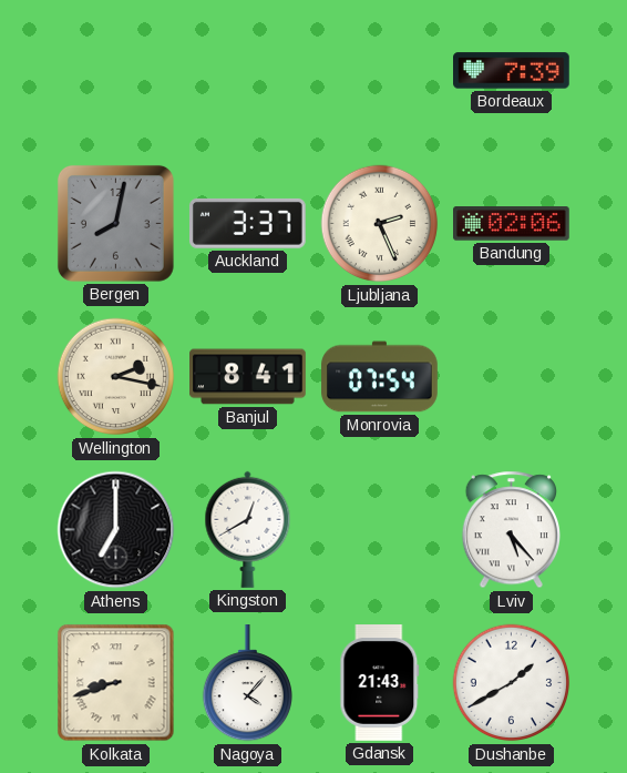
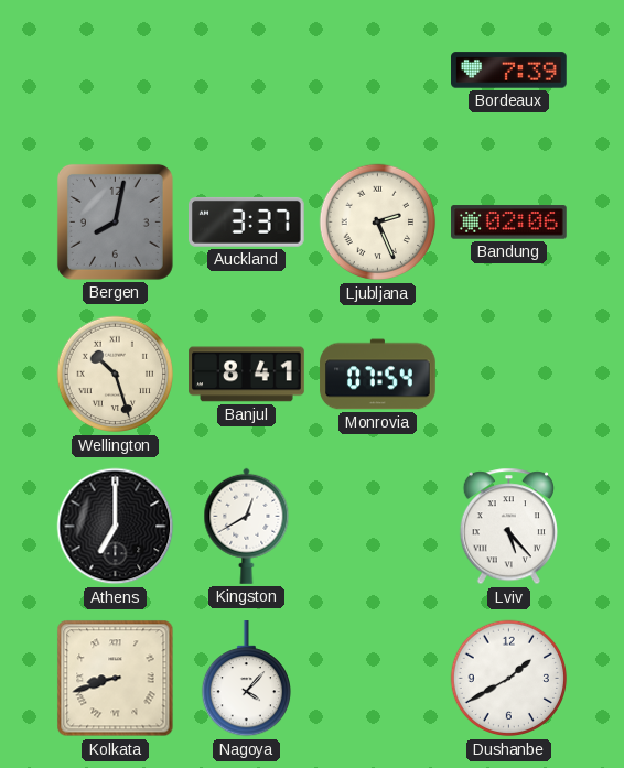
Wellington: 2:17 -> 10:27 (116, 375)
Gdansk: 21:43 -> none (380, 683)
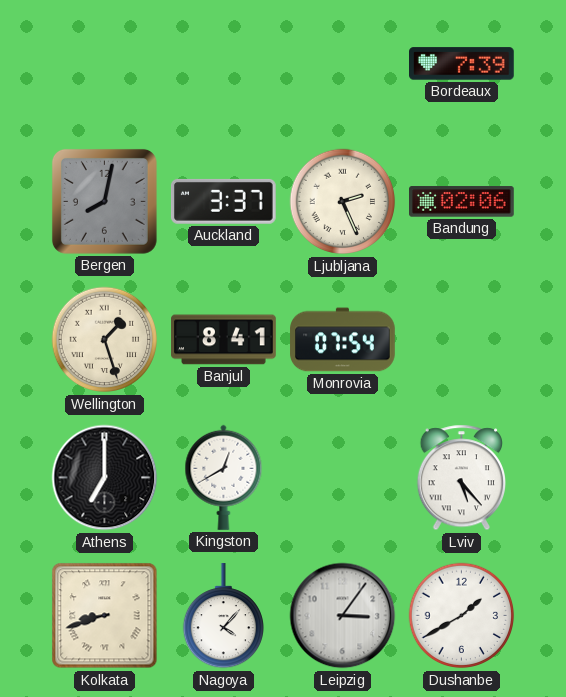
Wellington: 10:27 -> 1:27 (105, 340)
Leipzig: none -> 3:06 (343, 616)
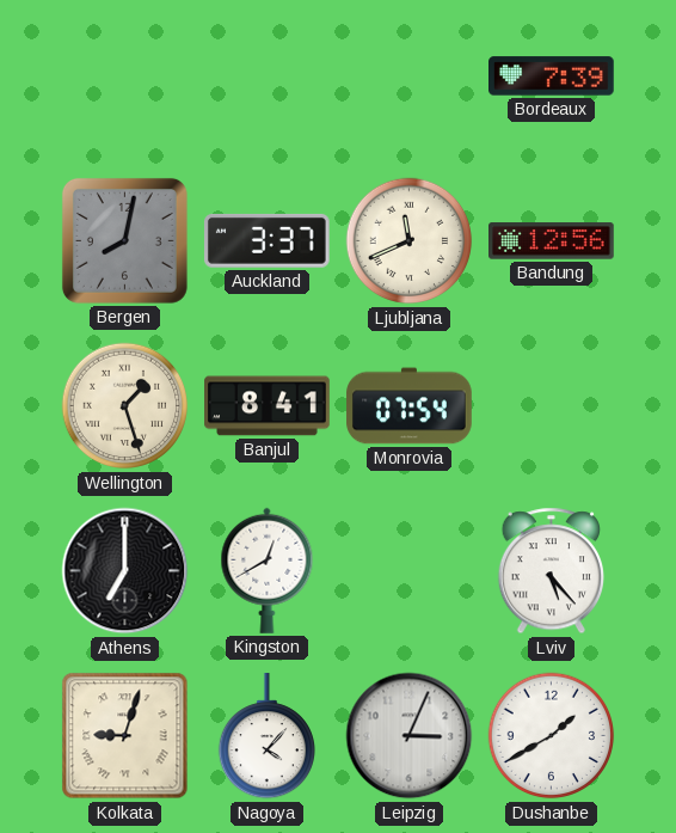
Ljubljana: 2:26 -> 11:41 (410, 241)
Bandung: 02:06 -> 12:56 (552, 241)
Kolkata: 8:42 -> 9:03 (125, 736)
Leipzig: 3:06 -> 3:04 (410, 736)
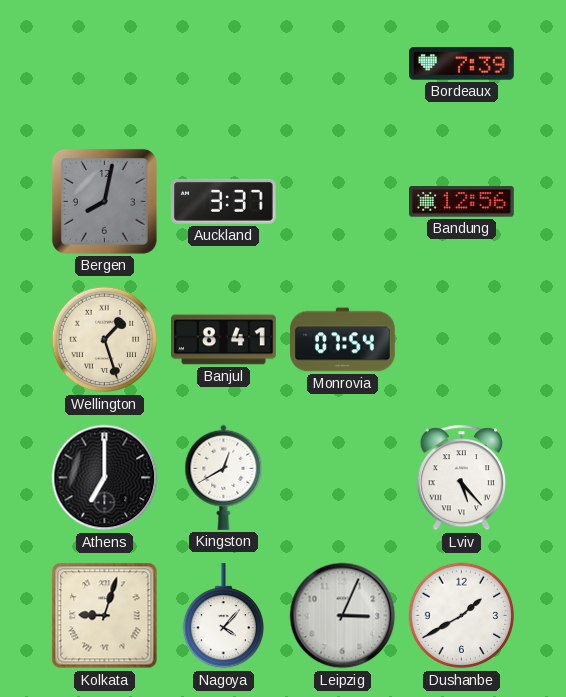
Ljubljana: 11:41 -> none (410, 241)
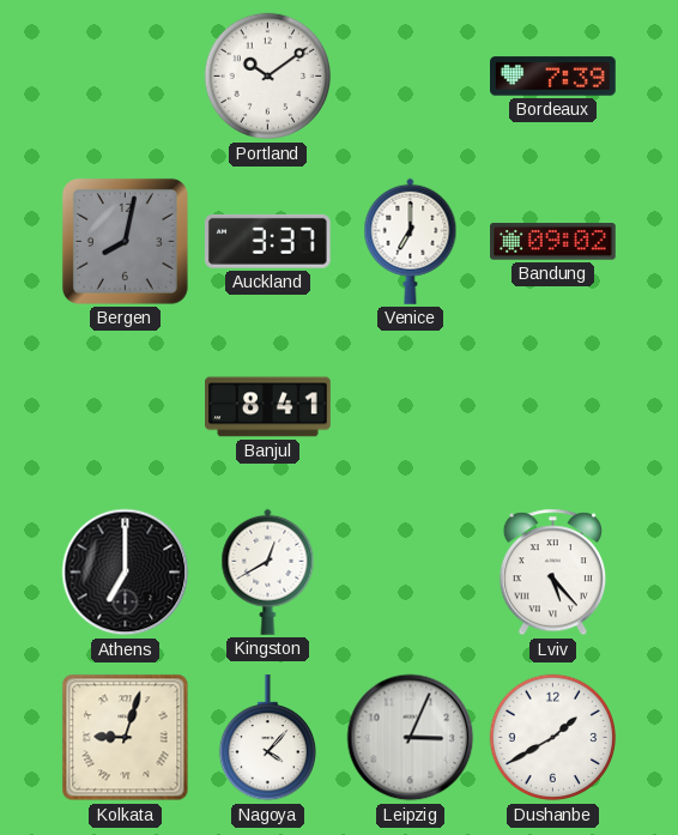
Portland: none -> 10:09 (268, 77)
Venice: none -> 7:00 (411, 241)
Bandung: 12:56 -> 09:02 (553, 242)
Wellington: 1:27 -> none (105, 340)
Monrovia: 07:54 -> none (343, 340)
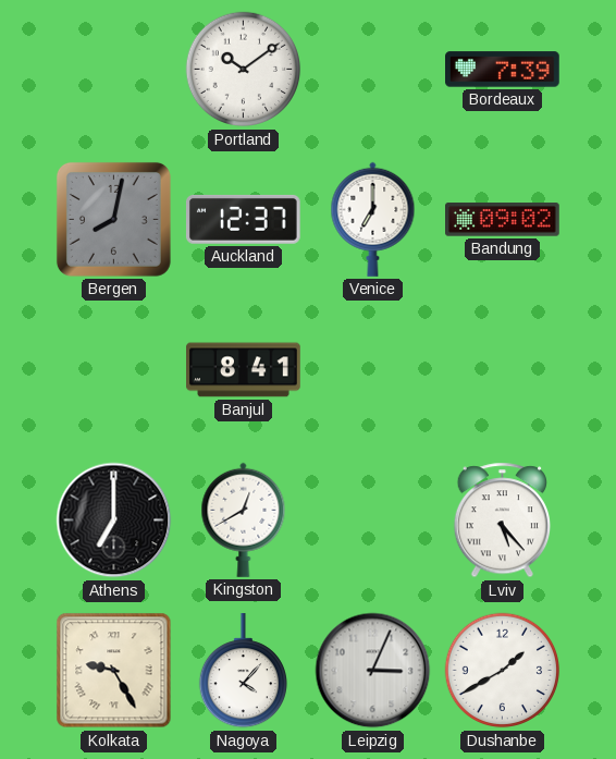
Auckland: 3:37 -> 12:37 (243, 219)
Kolkata: 9:03 -> 9:25 (114, 671)
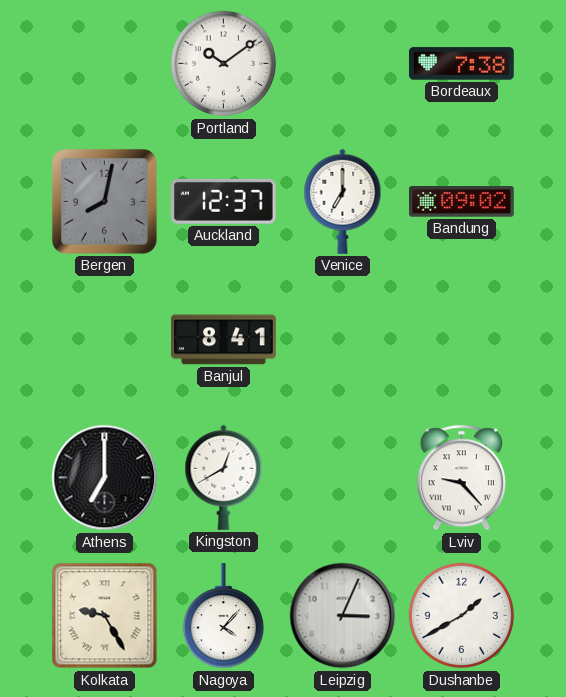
Bordeaux: 7:39 -> 7:38 (462, 64)
Lviv: 5:23 -> 9:23 (461, 478)
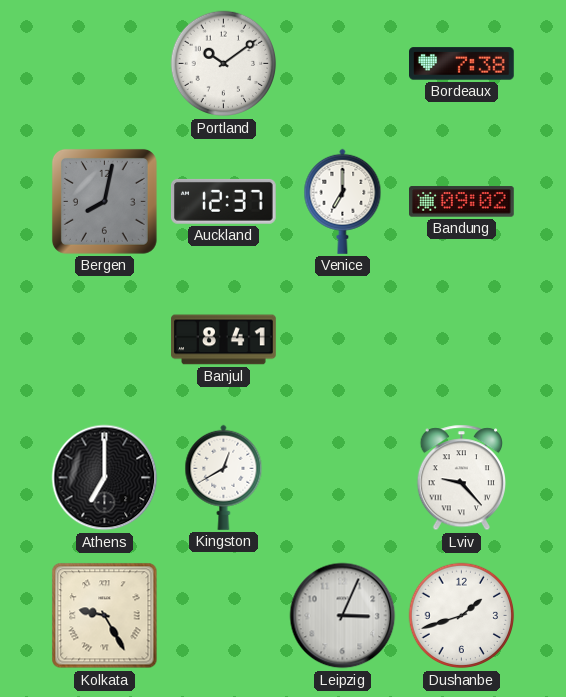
Nagoya: 4:07 -> none (223, 616)
Dushanbe: 1:40 -> 1:42 (462, 616)
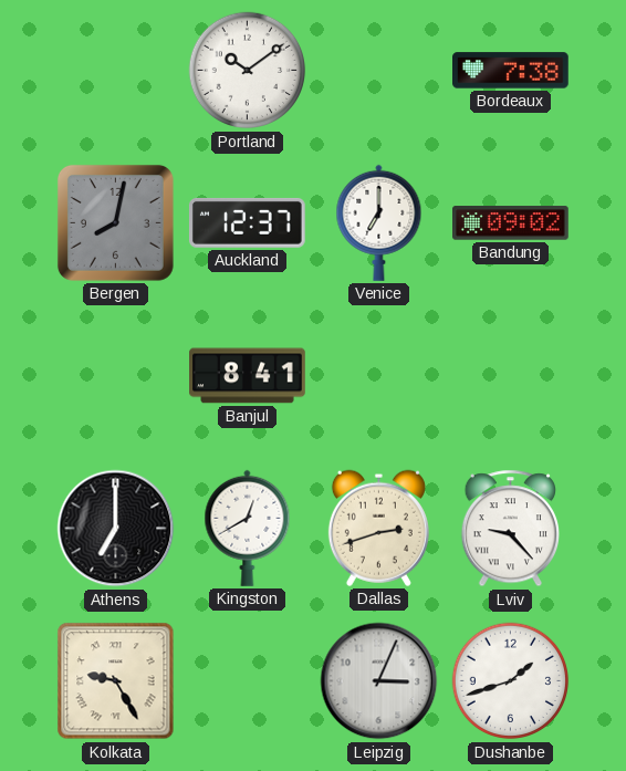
Dallas: none -> 2:42 (378, 528)
